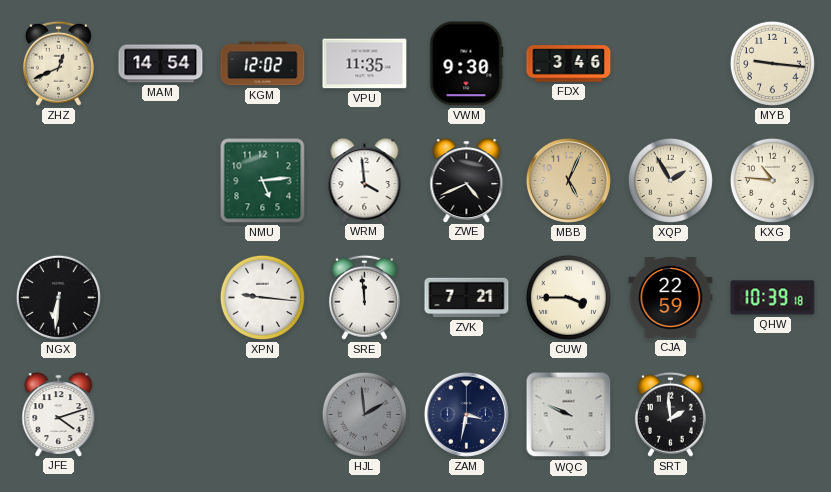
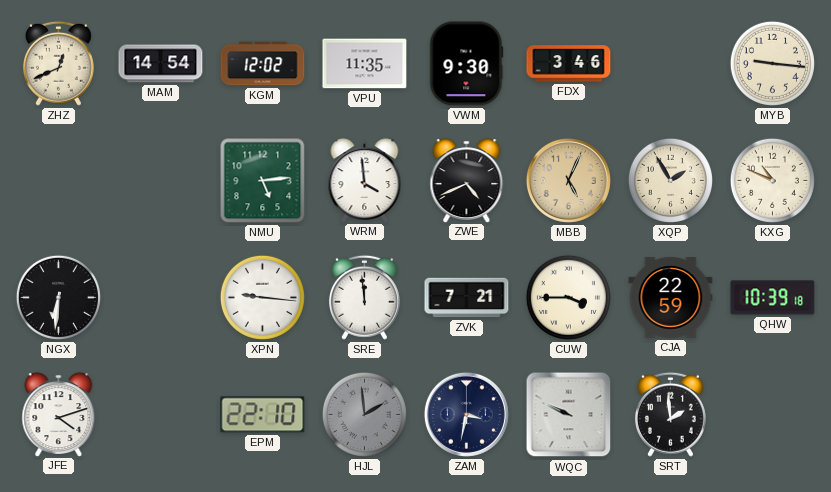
KXG: 10:46 -> 10:49 (772, 180)
EPM: none -> 22:10 (263, 415)
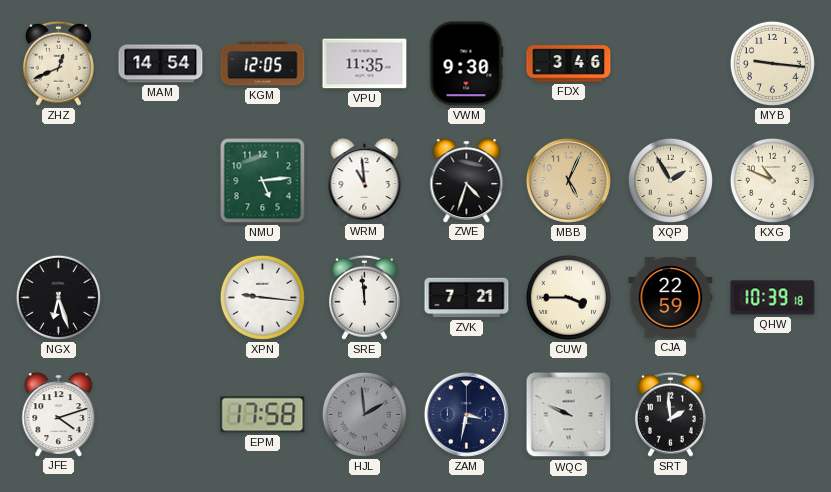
KGM: 12:02 -> 12:05 (263, 64)
WRM: 3:59 -> 10:59 (365, 180)
ZWE: 4:41 -> 4:33 (467, 180)
NGX: 6:31 -> 6:27 (58, 297)
EPM: 22:10 -> 17:58 (263, 415)
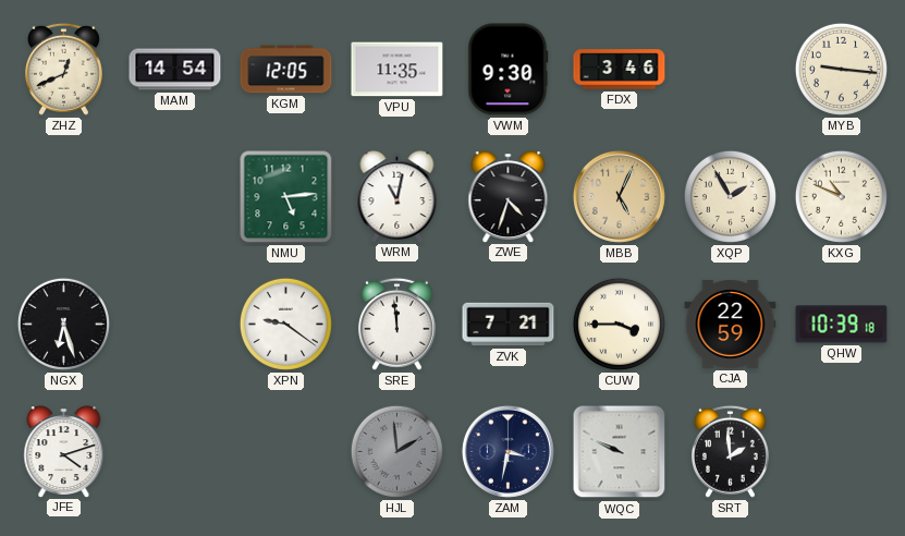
WRM: 10:59 -> 11:02 (398, 196)
XPN: 9:16 -> 9:21 (285, 324)
EPM: 17:58 -> none (263, 415)
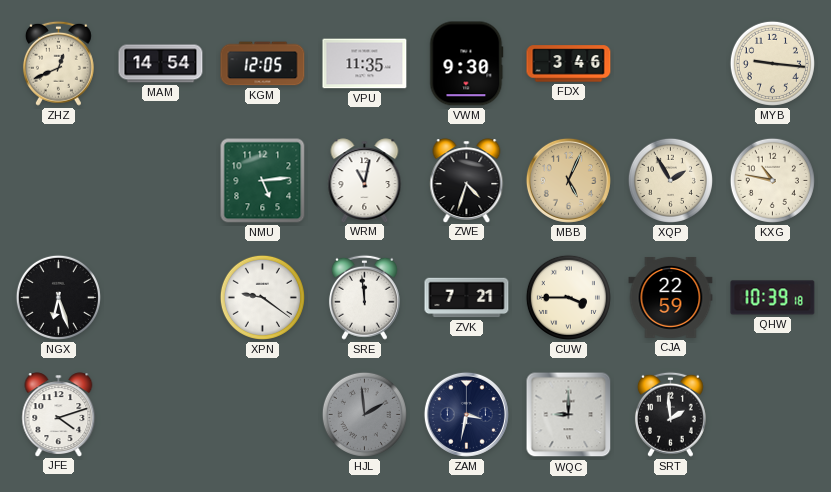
KXG: 10:49 -> 10:47 (772, 180)
WQC: 9:49 -> 9:00 (569, 415)
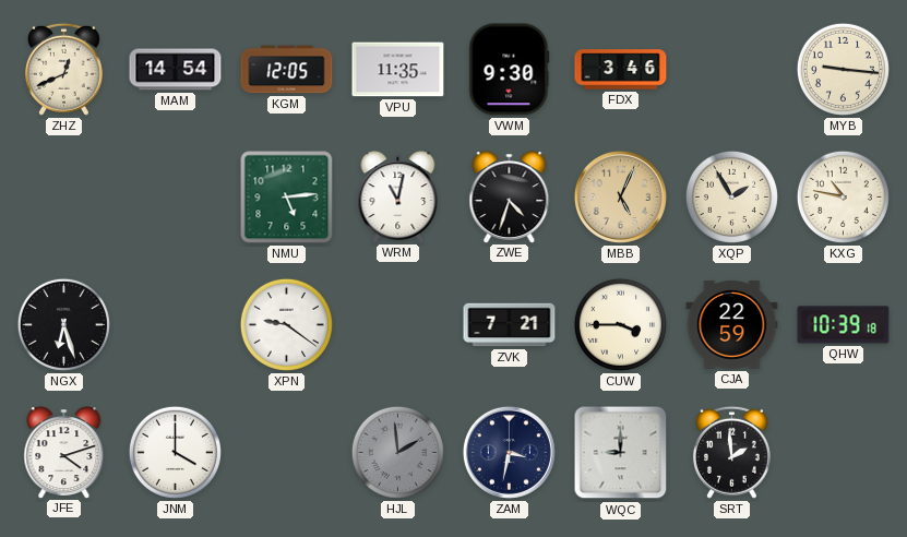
SRE: 11:59 -> none (364, 297)
JNM: none -> 4:00 (175, 452)
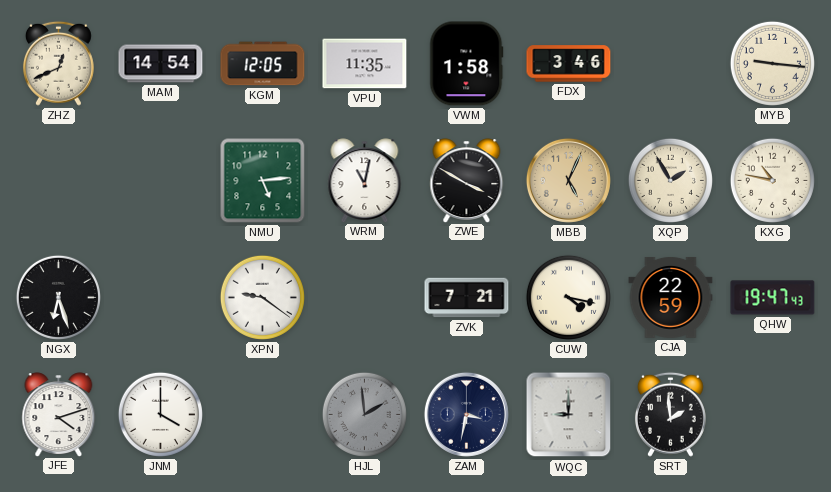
VWM: 9:30 -> 1:58 (467, 64)
ZWE: 4:33 -> 3:50 (467, 180)
CUW: 3:45 -> 4:17 (568, 297)
QHW: 10:39 -> 19:47 (773, 298)
